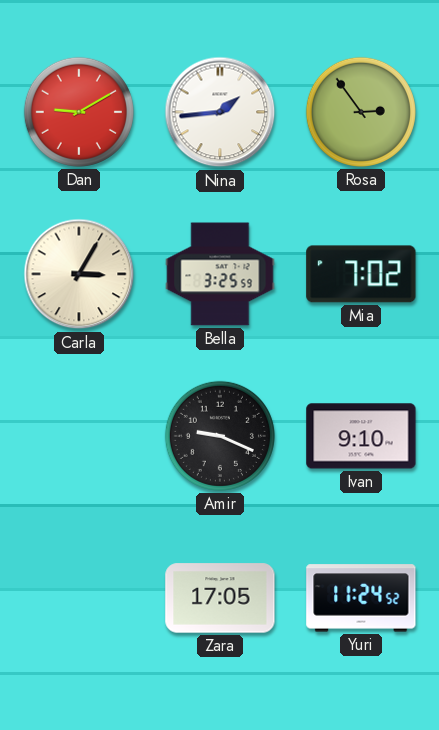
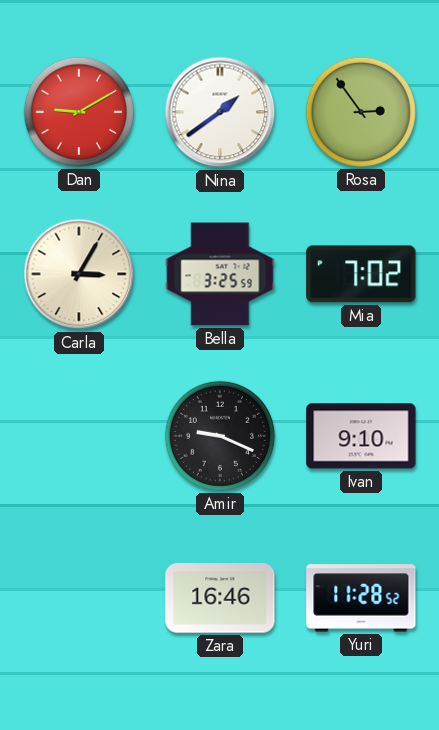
Nina: 1:44 -> 1:39 (220, 112)
Zara: 17:05 -> 16:46 (220, 598)
Yuri: 11:24 -> 11:28 (361, 598)
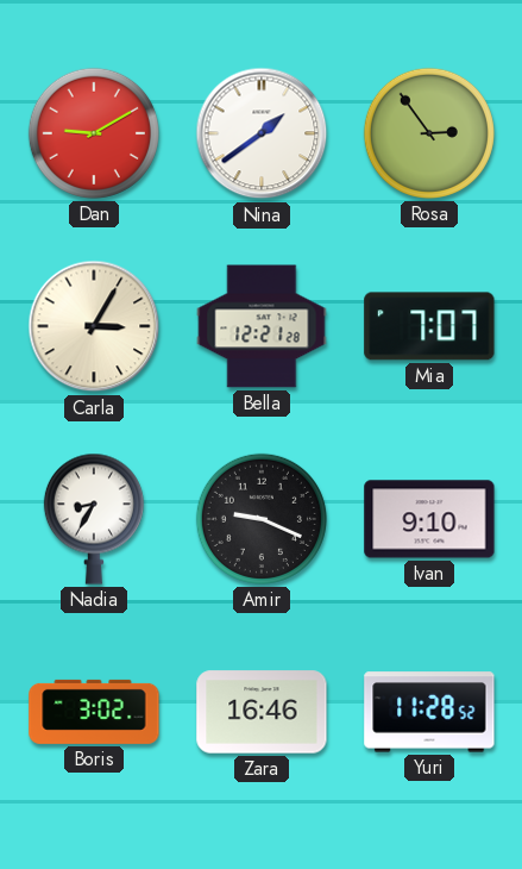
Bella: 3:25 -> 12:21 (262, 326)
Mia: 7:02 -> 7:07 (429, 326)
Nadia: none -> 8:35 (94, 519)
Boris: none -> 3:02 (94, 712)
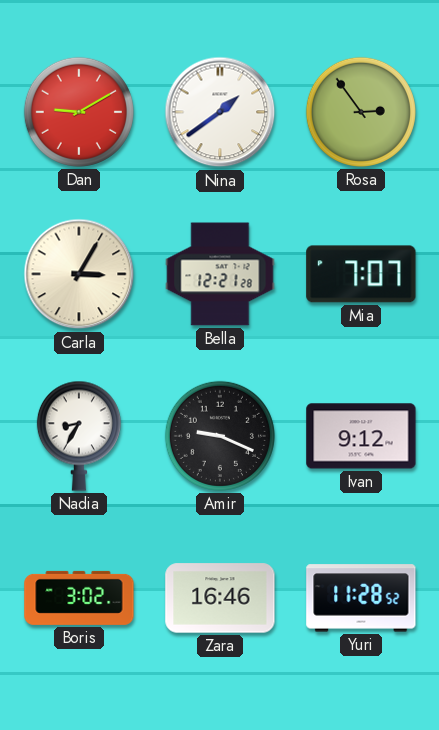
Ivan: 9:10 -> 9:12 (361, 436)
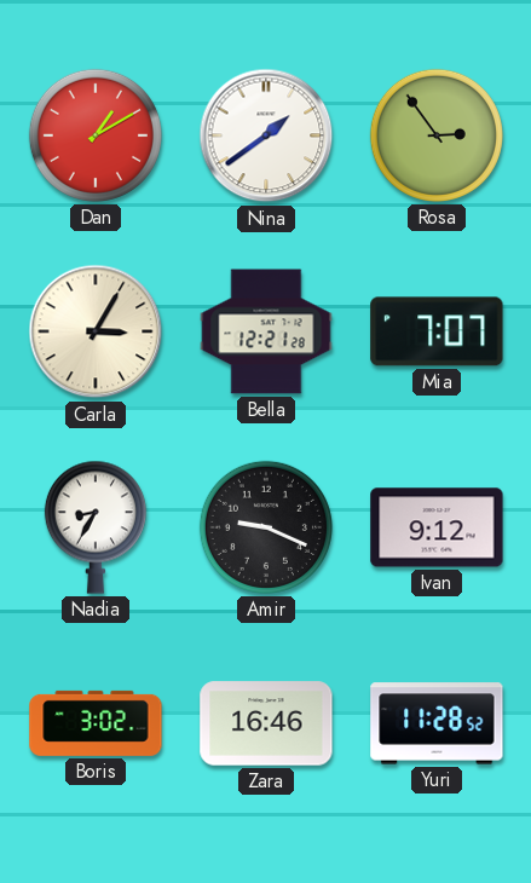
Dan: 9:10 -> 1:10 (96, 135)
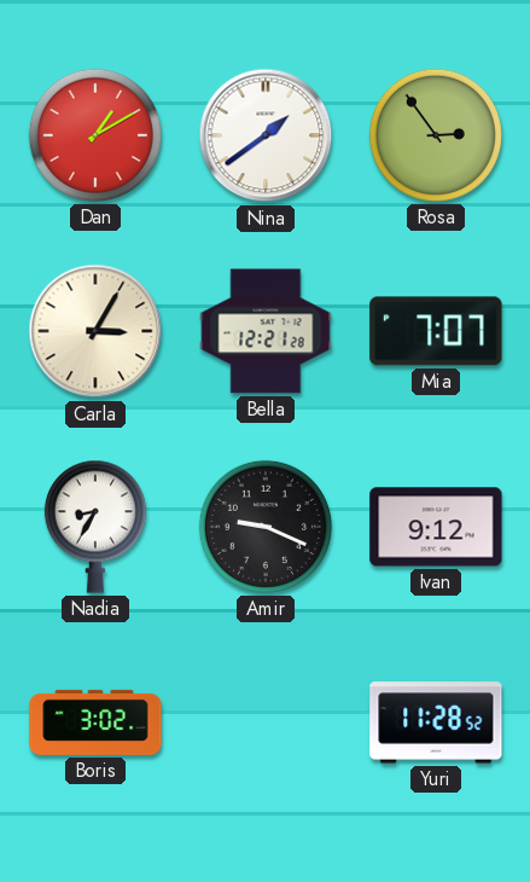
Zara: 16:46 -> none (266, 723)
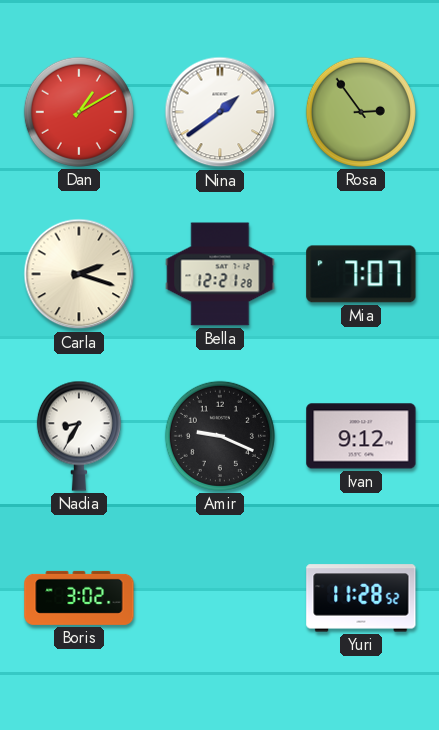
Carla: 3:05 -> 2:18 (79, 274)
